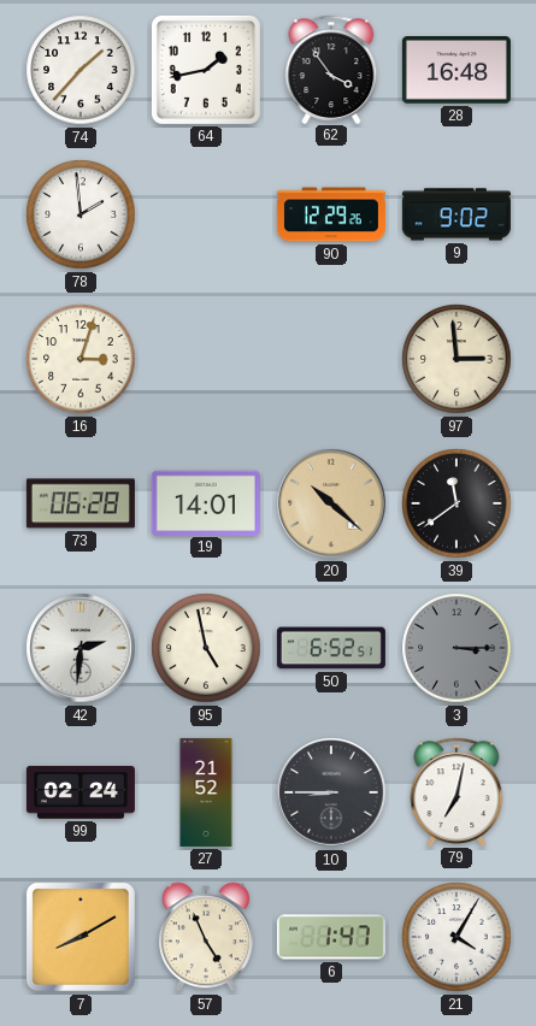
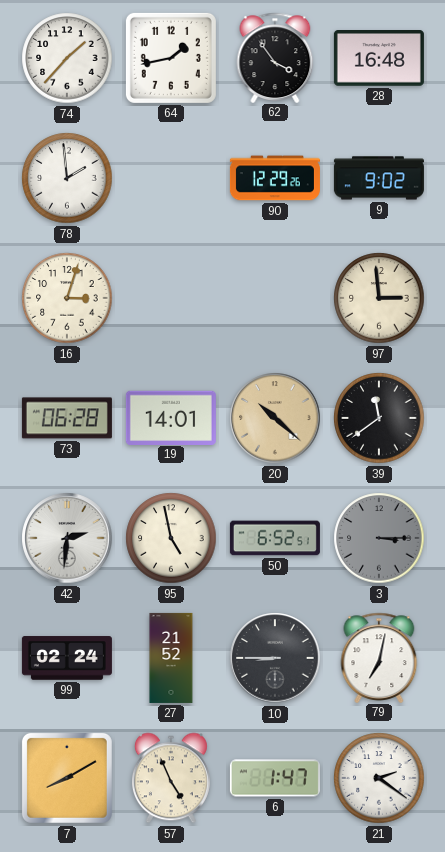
21: 4:05 -> 2:21 (379, 778)
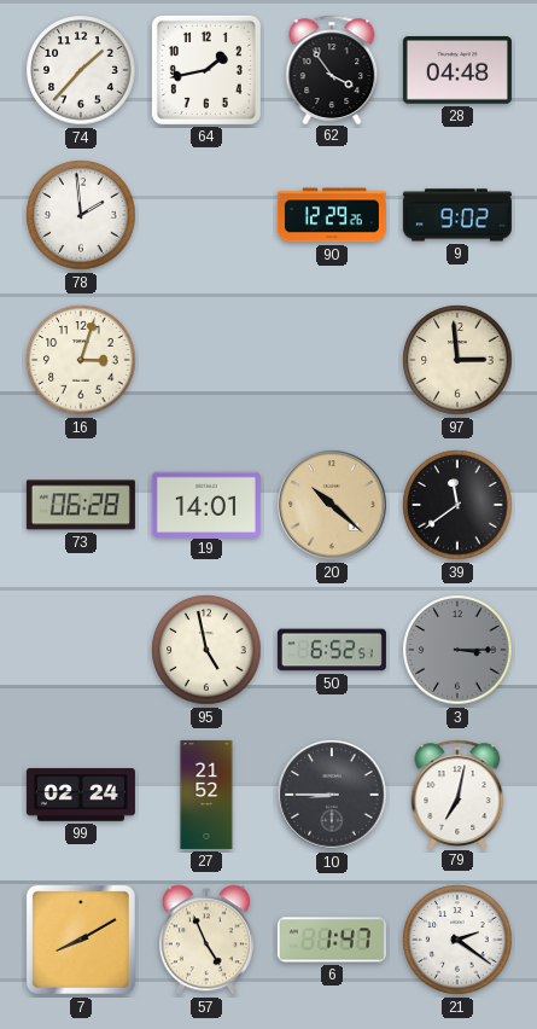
28: 16:48 -> 04:48 (457, 71)
42: 2:31 -> none (67, 538)
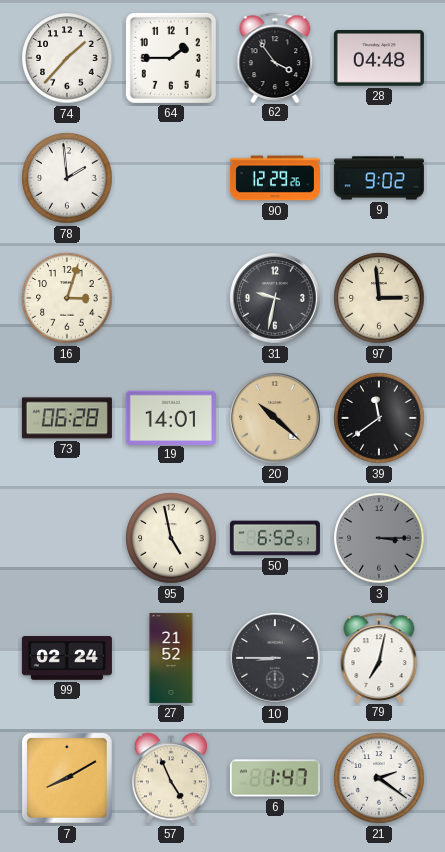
64: 1:43 -> 1:45 (171, 58)
31: none -> 9:32 (275, 298)
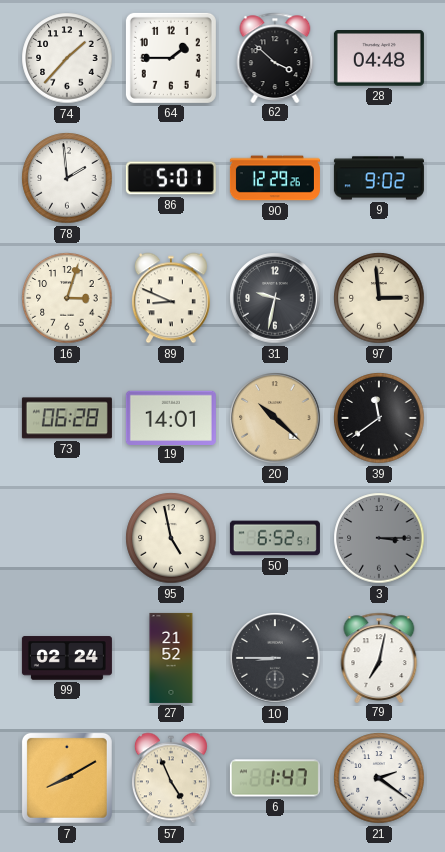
62: 3:54 -> 3:52 (275, 57)
86: none -> 5:01 (171, 178)
89: none -> 8:49 (171, 298)
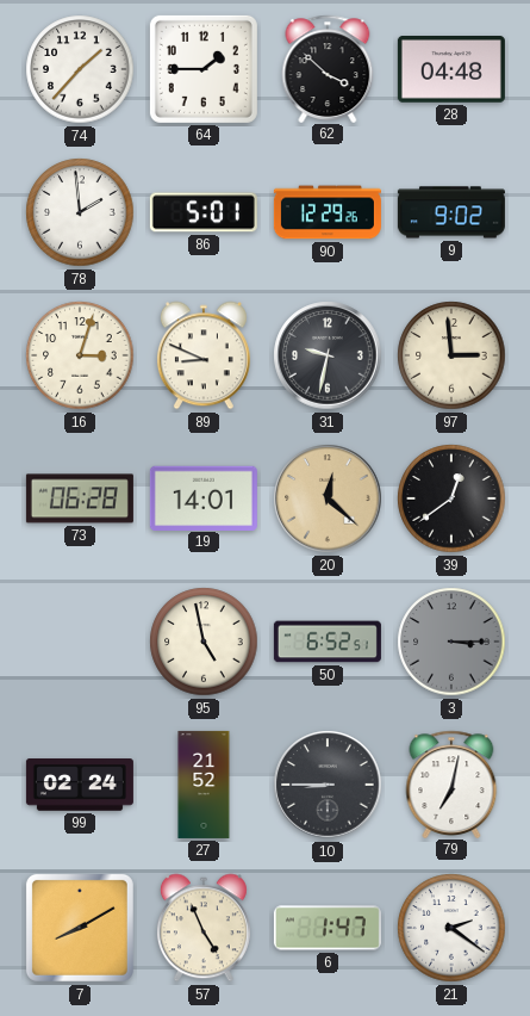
20: 10:22 -> 12:22 (328, 498)
39: 11:39 -> 12:39 (451, 498)
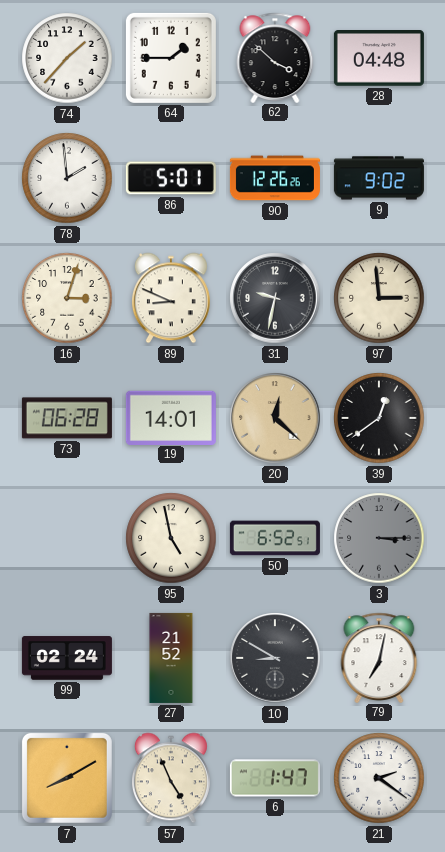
90: 12:29 -> 12:26 (275, 178)
10: 8:45 -> 8:50 (275, 658)
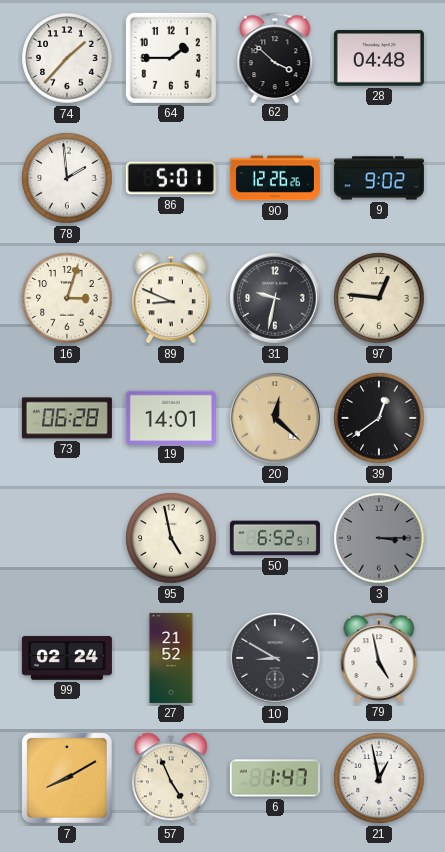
97: 2:59 -> 12:46 (379, 298)
79: 7:02 -> 4:58 (379, 657)
21: 2:21 -> 12:58 (379, 778)
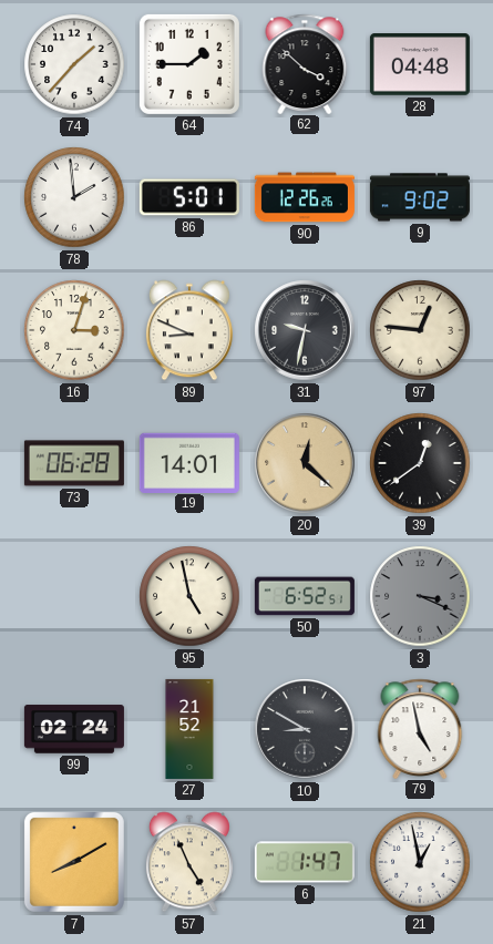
3: 3:15 -> 3:19 (420, 596)
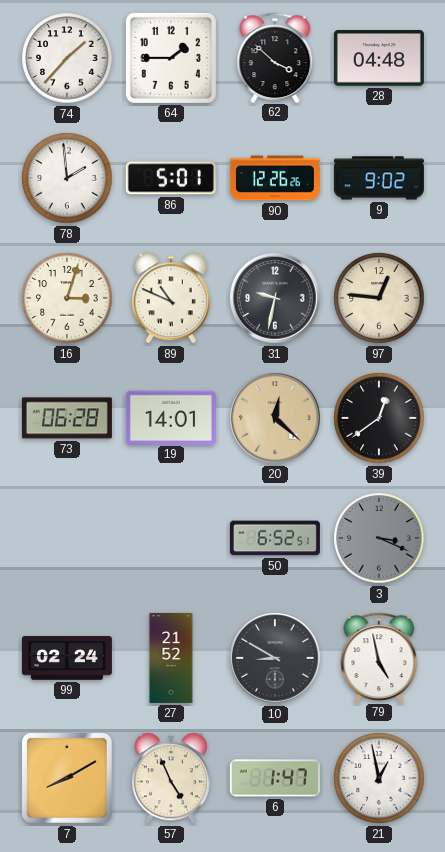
89: 8:49 -> 10:49 (171, 298)
95: 4:58 -> none (189, 596)
